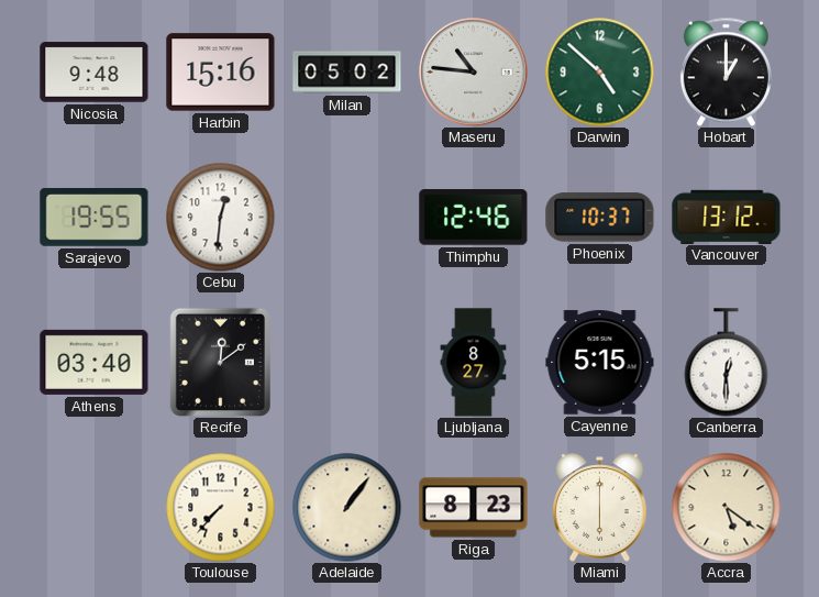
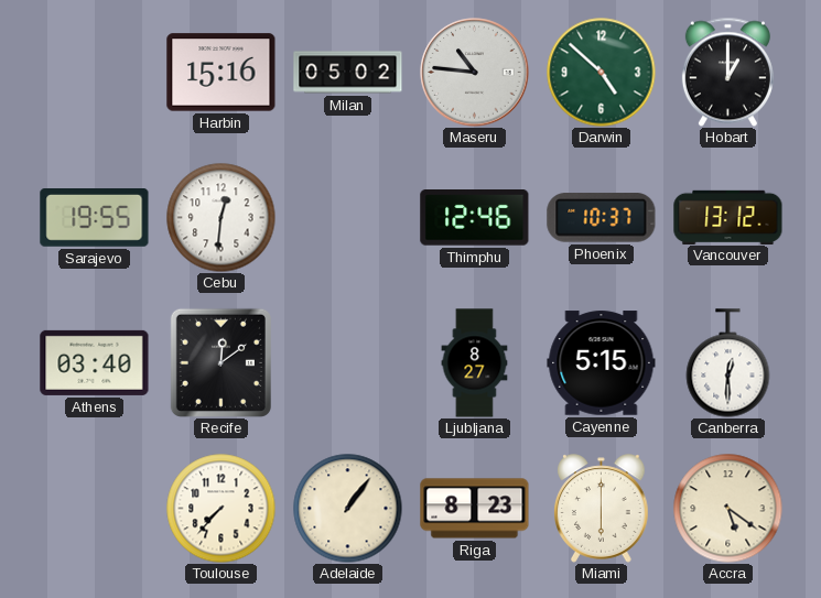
Nicosia: 9:48 -> none (95, 73)
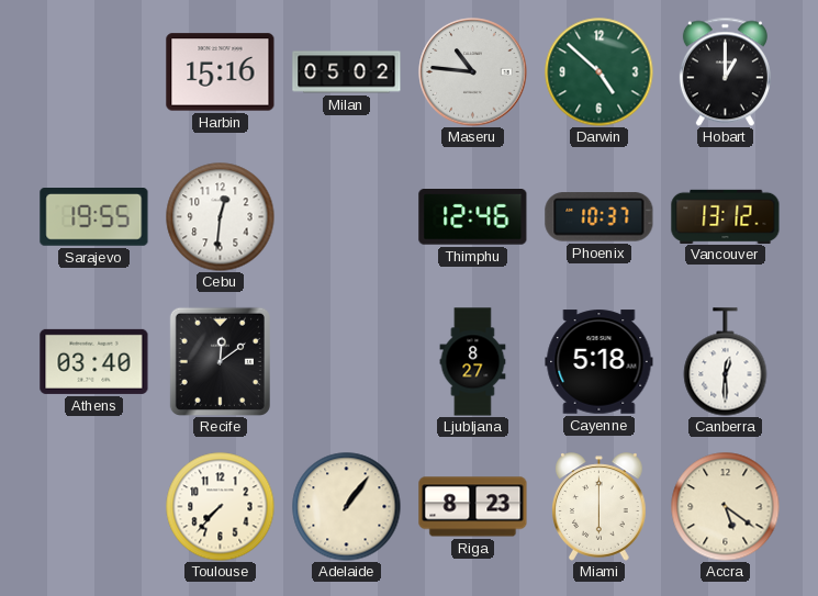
Cayenne: 5:15 -> 5:18 (600, 362)
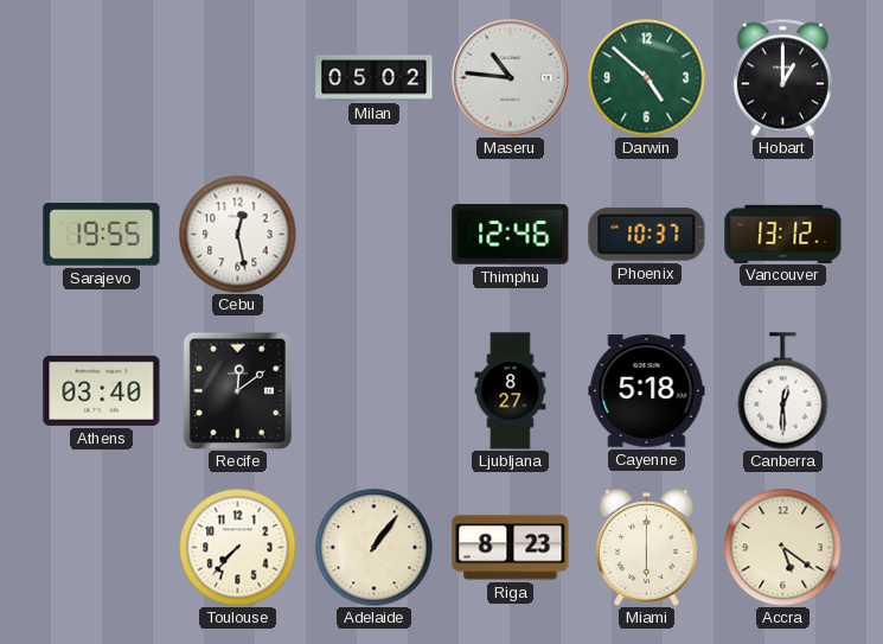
Harbin: 15:16 -> none (221, 72)
Cebu: 12:31 -> 12:28 (238, 235)
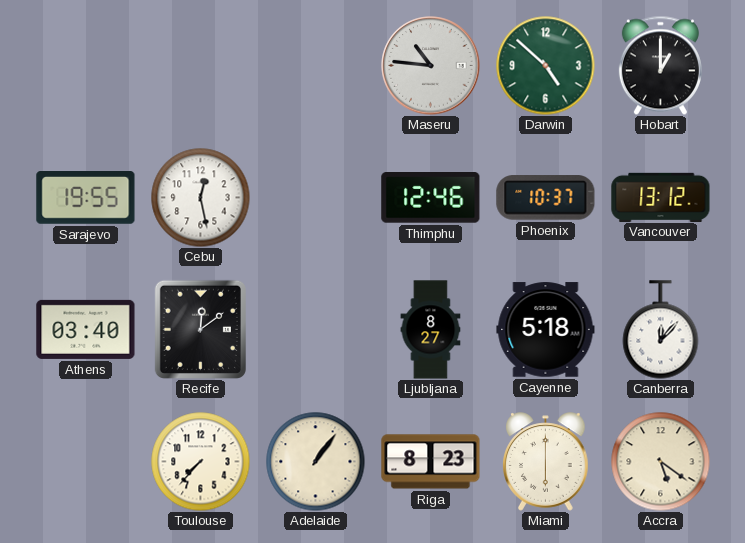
Milan: 05:02 -> none (375, 78)
Canberra: 12:30 -> 12:07 (661, 330)
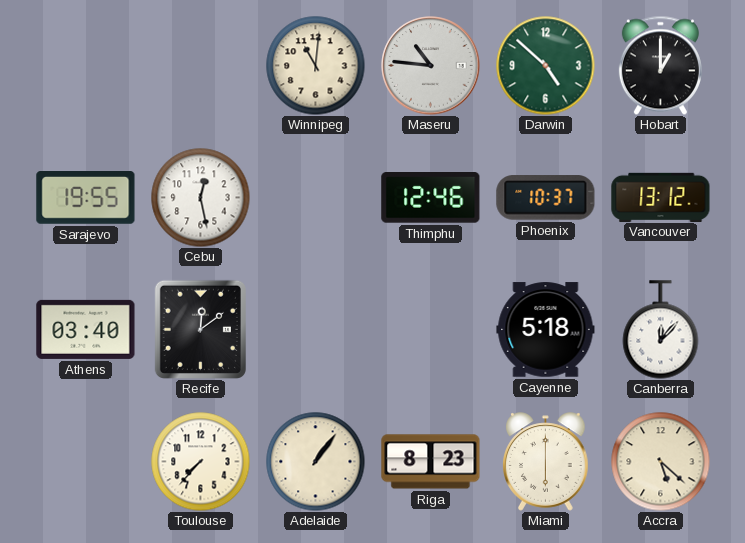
Winnipeg: none -> 11:01 (316, 66)
Ljubljana: 8:27 -> none (431, 330)
Accra: 5:21 -> 5:22 (661, 462)
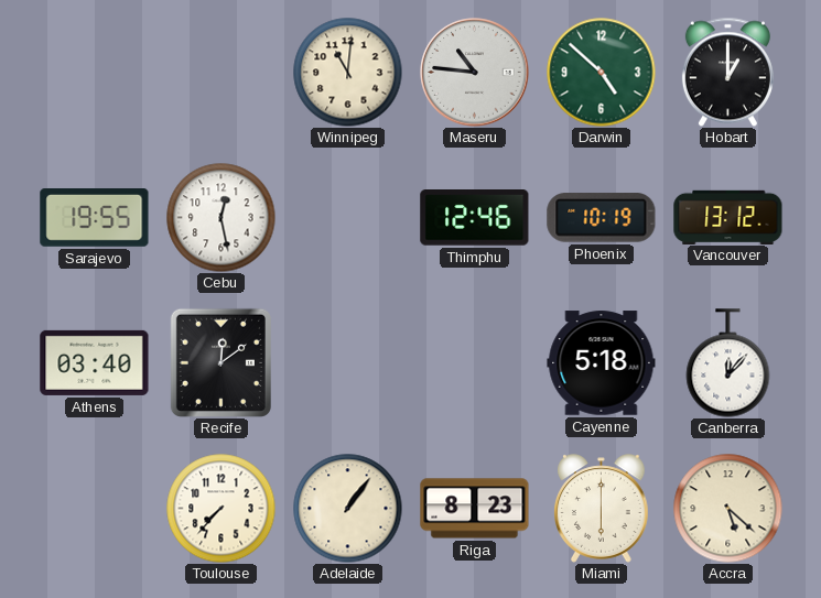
Phoenix: 10:37 -> 10:19 (602, 218)
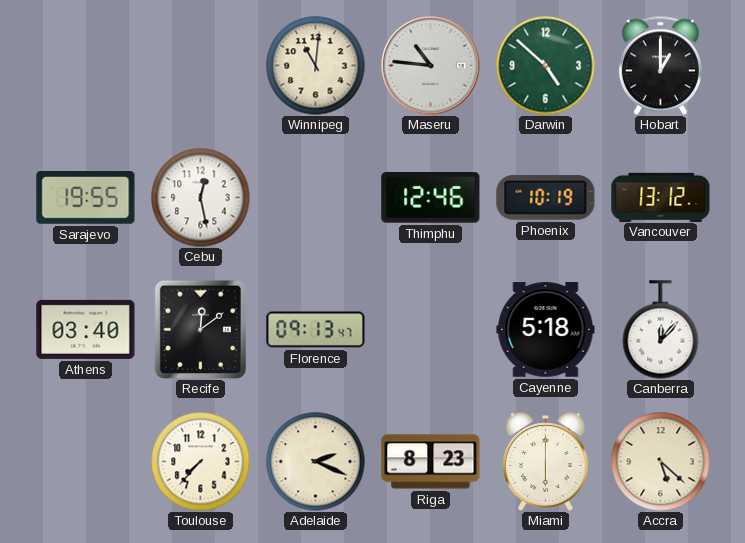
Florence: none -> 09:13 (316, 330)
Adelaide: 1:06 -> 2:19 (316, 462)
